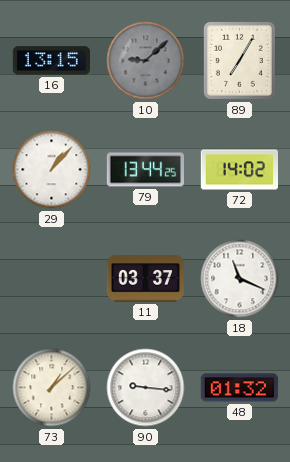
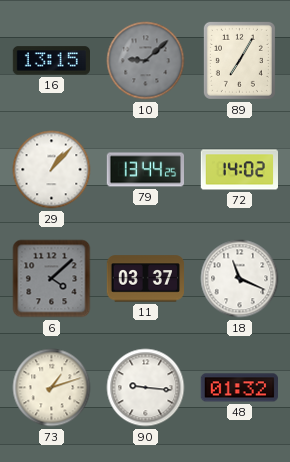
6: none -> 4:08 (52, 279)
73: 1:08 -> 1:12 (52, 388)
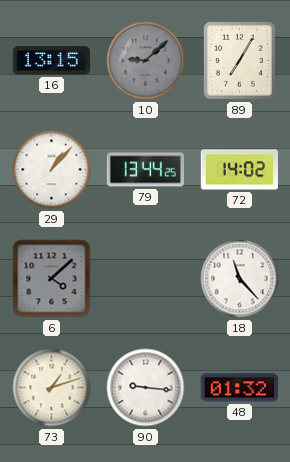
11: 03:37 -> none (145, 279)
18: 11:19 -> 11:23 (240, 279)
